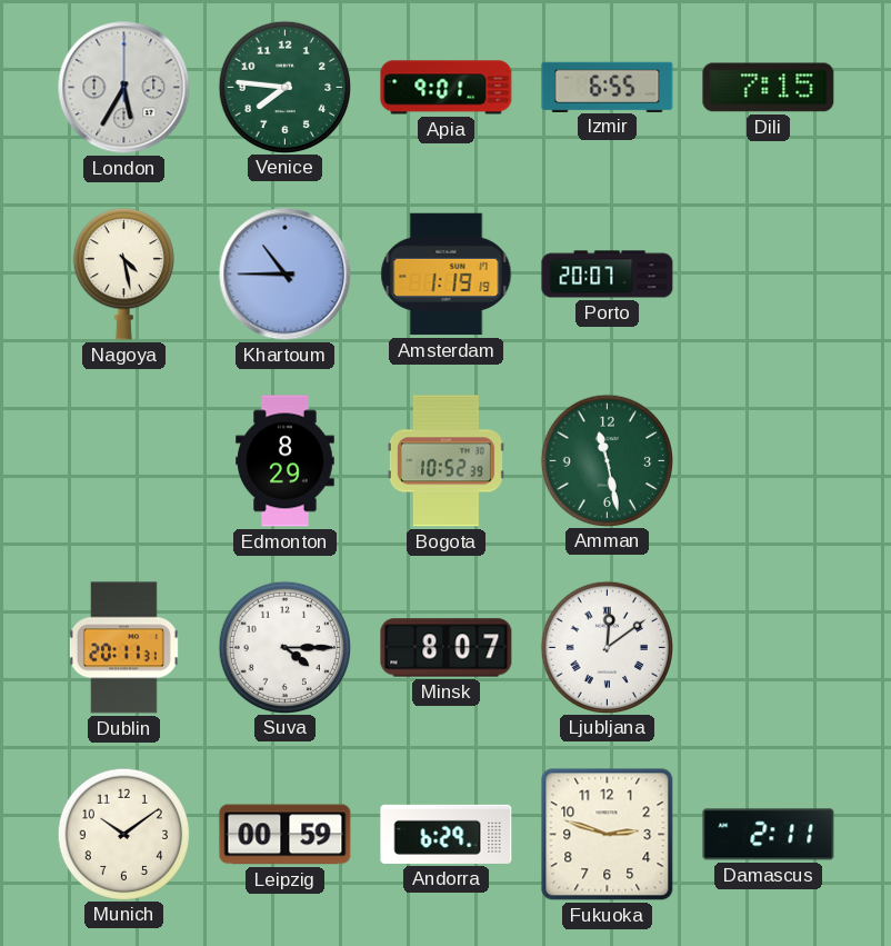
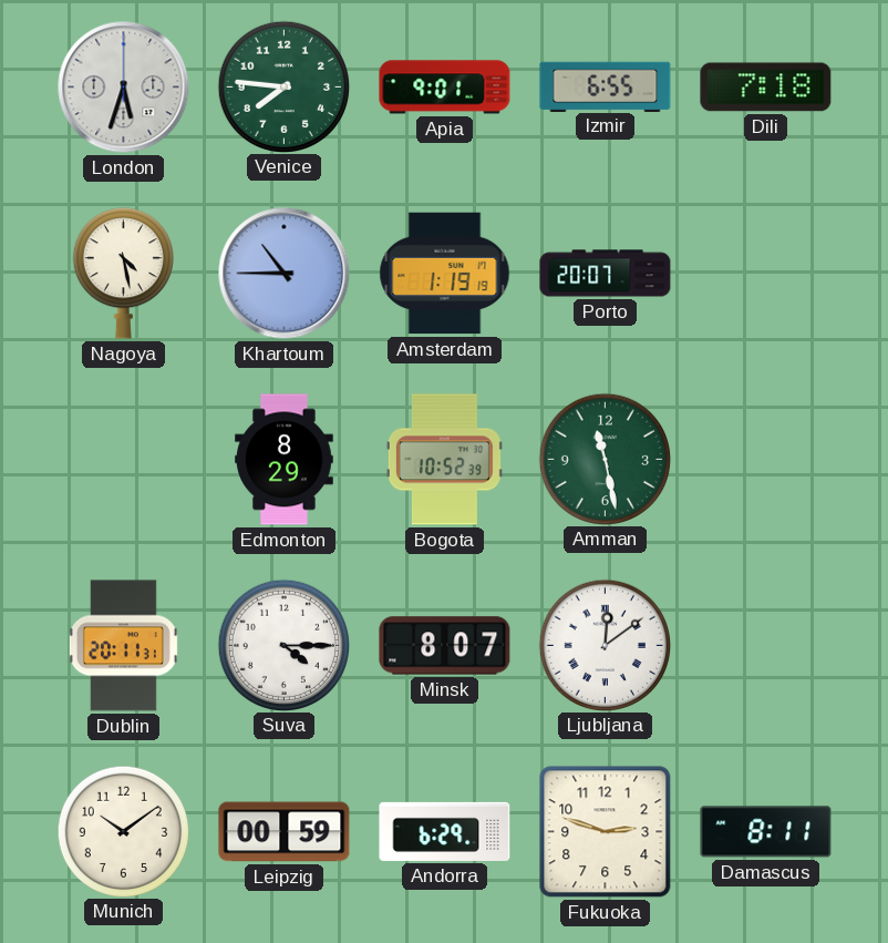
London: 5:35 -> 5:33 (124, 88)
Dili: 7:15 -> 7:18 (766, 88)
Damascus: 2:11 -> 8:11 (766, 832)
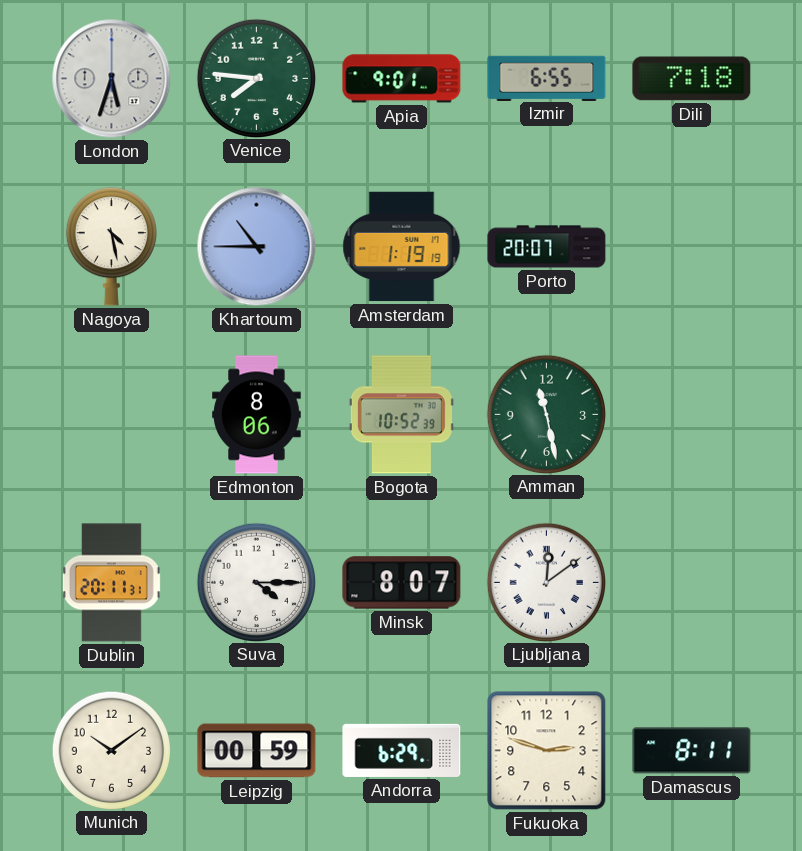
Edmonton: 8:29 -> 8:06 (257, 415)
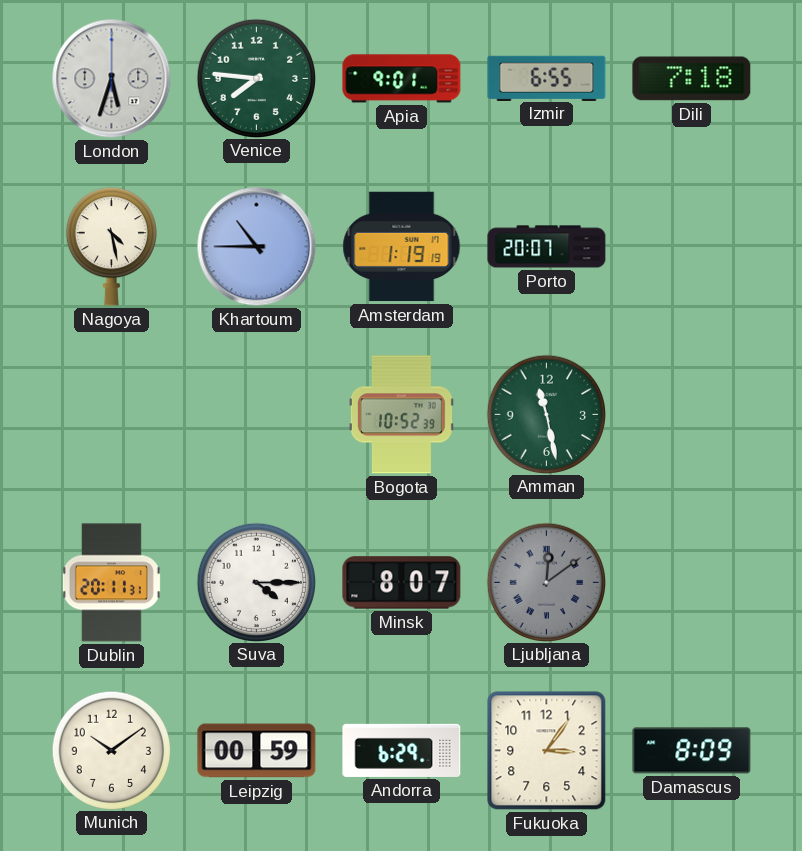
Edmonton: 8:06 -> none (257, 415)
Ljubljana dial: white -> grey (546, 582)
Fukuoka: 2:48 -> 3:06 (547, 751)
Damascus: 8:11 -> 8:09 (692, 751)
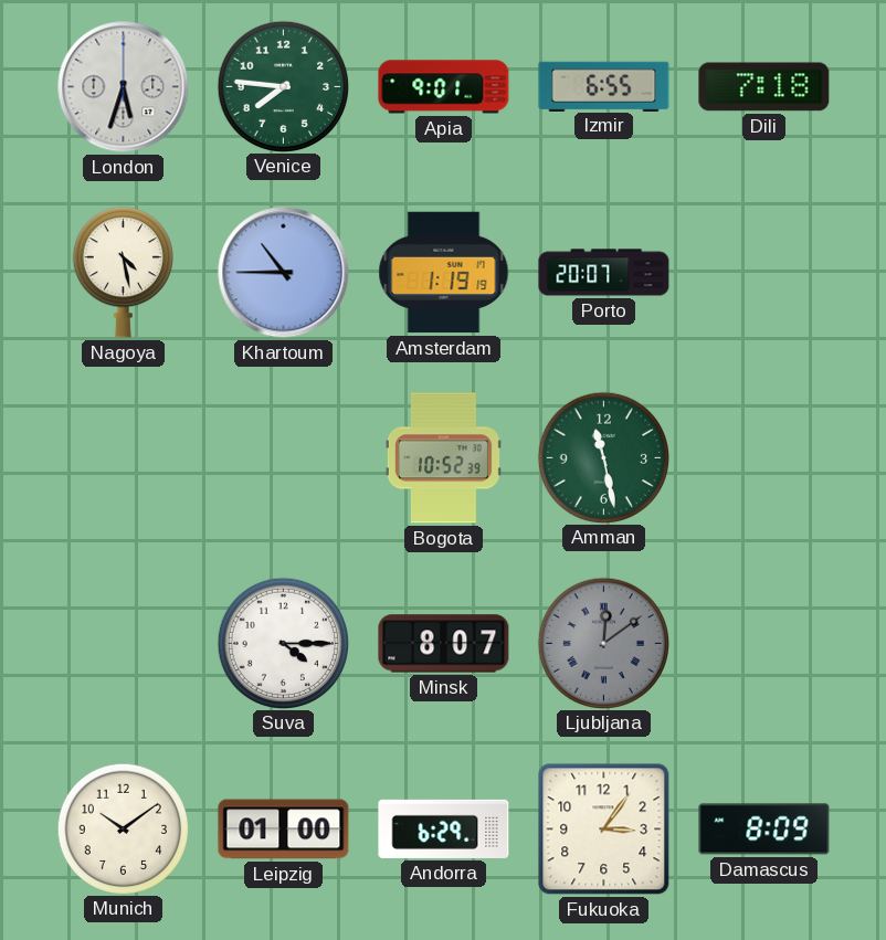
Dublin: 20:11 -> none (111, 583)
Leipzig: 00:59 -> 01:00 (284, 830)
